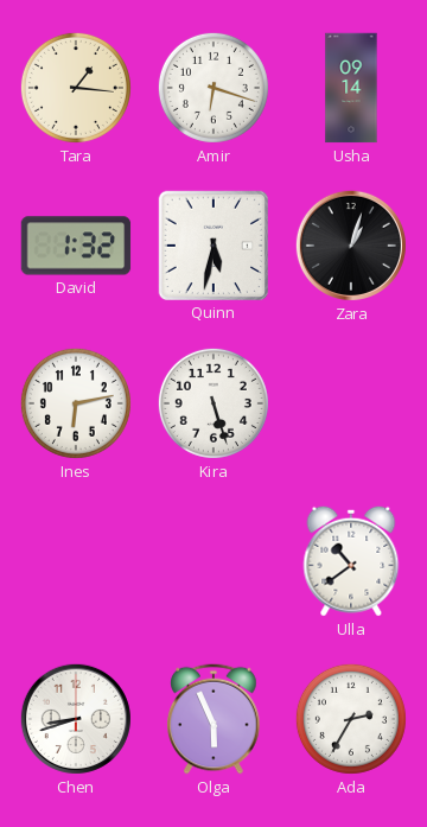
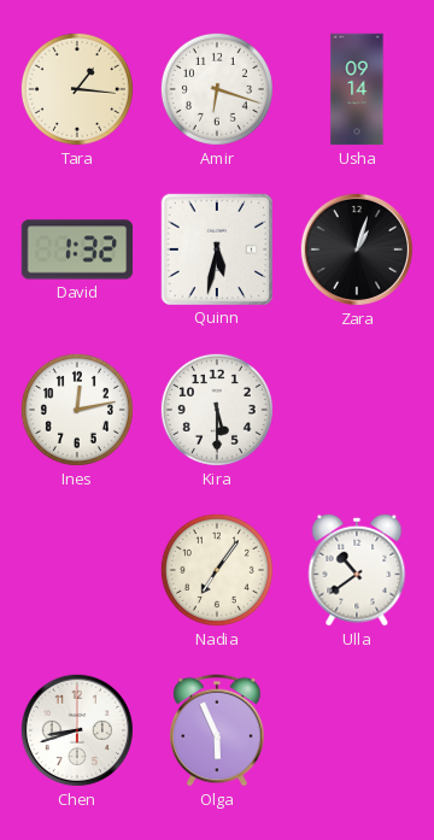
Ines: 6:13 -> 12:13 (77, 410)
Kira: 5:27 -> 5:30 (217, 410)
Nadia: none -> 7:06 (217, 570)
Ada: 2:35 -> none (351, 719)
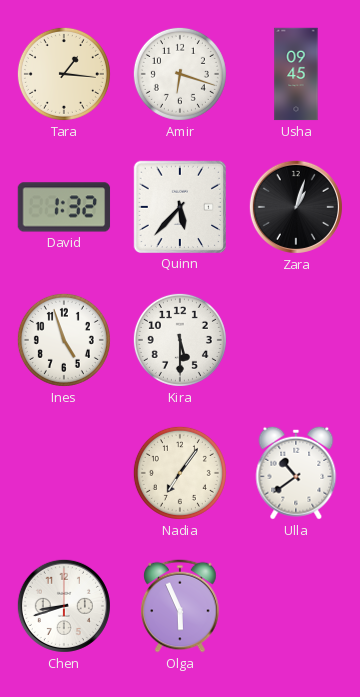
Usha: 09:14 -> 09:45 (296, 74)
Quinn: 5:32 -> 5:37 (179, 206)
Ines: 12:13 -> 4:57 (64, 340)
